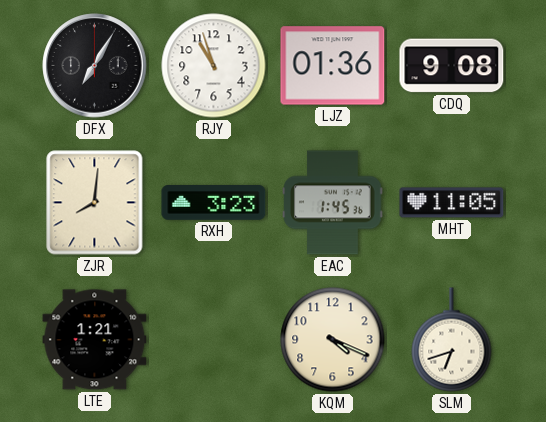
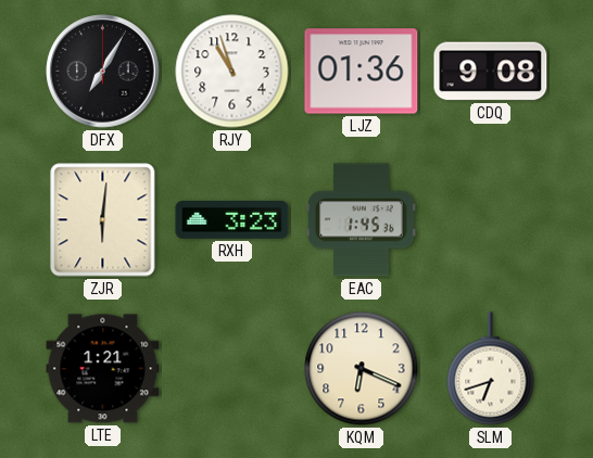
ZJR: 8:01 -> 6:01 (103, 220)
MHT: 11:05 -> none (452, 203)
KQM: 4:19 -> 6:19 (362, 369)
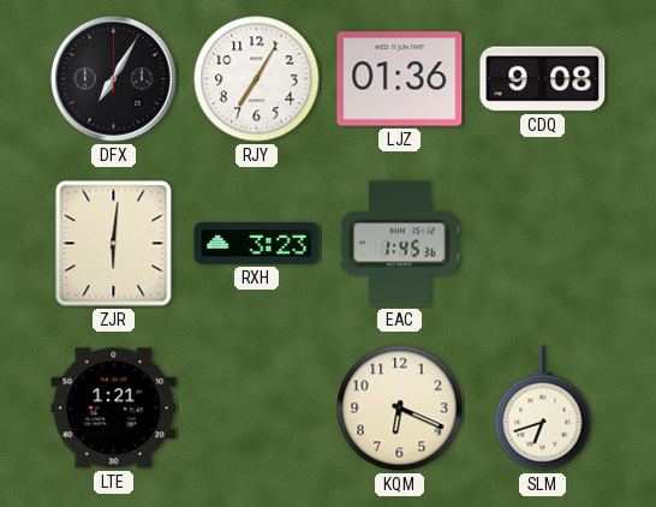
RJY: 10:57 -> 7:05 (257, 79)
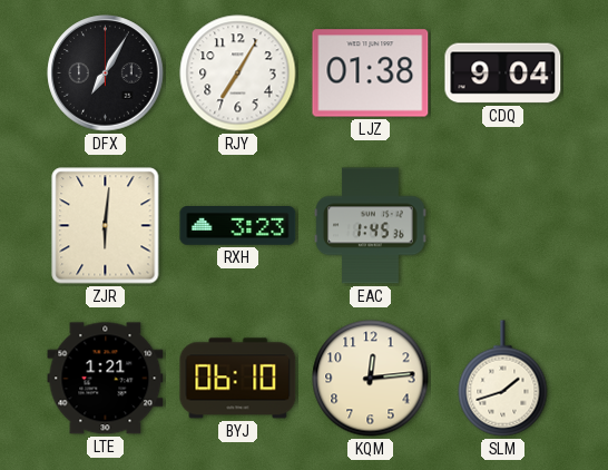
LJZ: 01:36 -> 01:38 (371, 74)
CDQ: 9:08 -> 9:04 (503, 74)
BYJ: none -> 06:10 (238, 379)
KQM: 6:19 -> 12:14 (371, 379)
SLM: 6:42 -> 1:42 (503, 379)
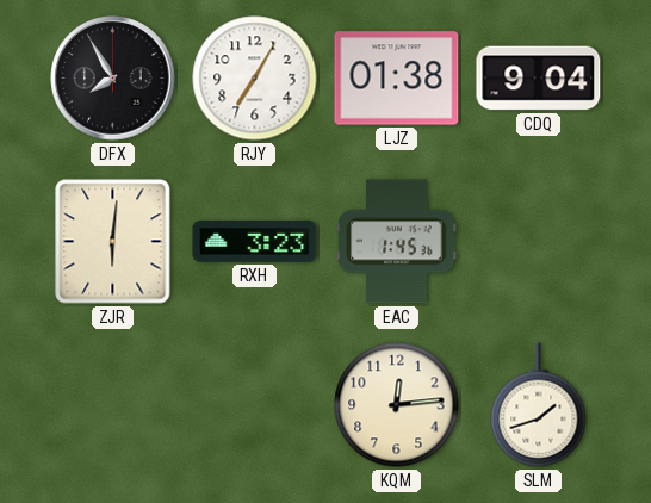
DFX: 7:05 -> 7:55 (113, 79)
LTE: 1:21 -> none (106, 379)
BYJ: 06:10 -> none (238, 379)
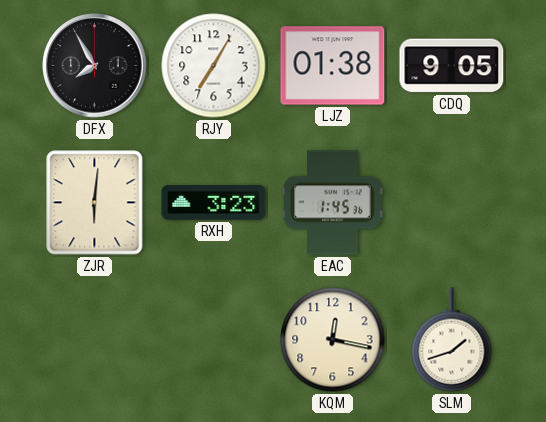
CDQ: 9:04 -> 9:05 (452, 66)
KQM: 12:14 -> 12:17 (333, 340)
